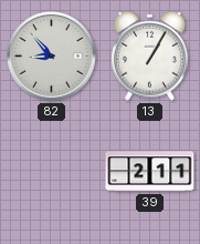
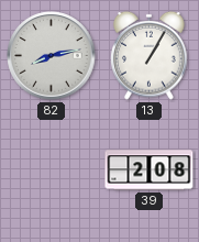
82: 8:53 -> 8:13 (52, 56)
39: 2:11 -> 2:08 (150, 170)
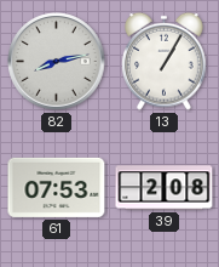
61: none -> 07:53 (57, 187)
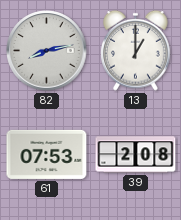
13: 1:05 -> 1:00 (136, 50)
